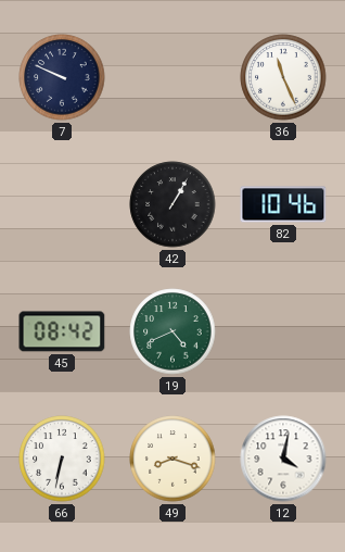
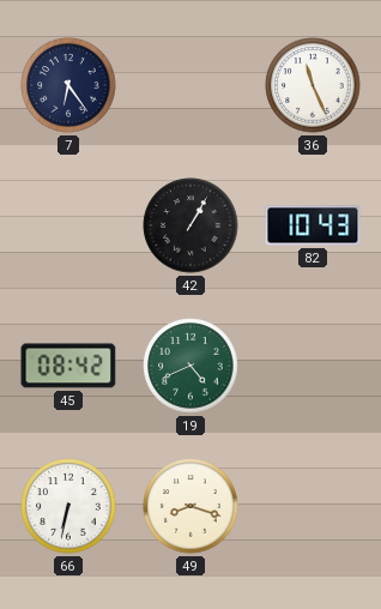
7: 9:49 -> 6:24 (68, 85)
82: 10:46 -> 10:43 (313, 225)
12: 4:02 -> none (283, 459)
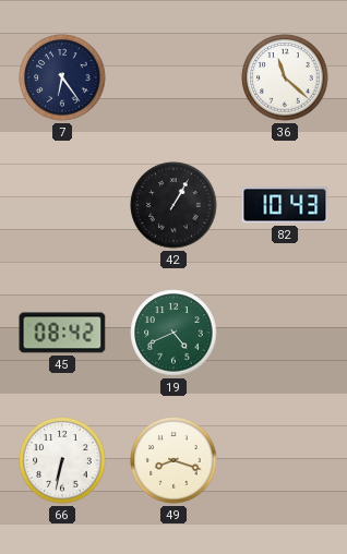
36: 11:26 -> 11:22 (285, 77)
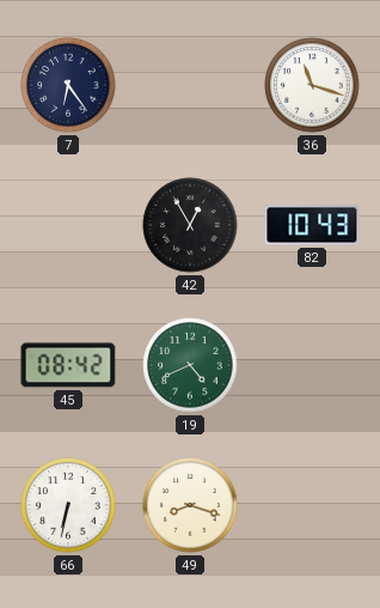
36: 11:22 -> 11:18 (312, 85)
42: 1:05 -> 12:55 (190, 225)
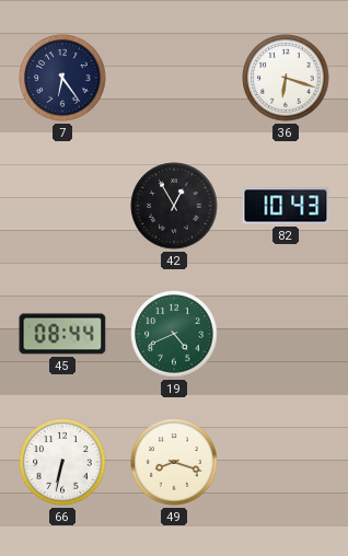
36: 11:18 -> 6:18 (286, 78)
45: 08:42 -> 08:44 (62, 334)
